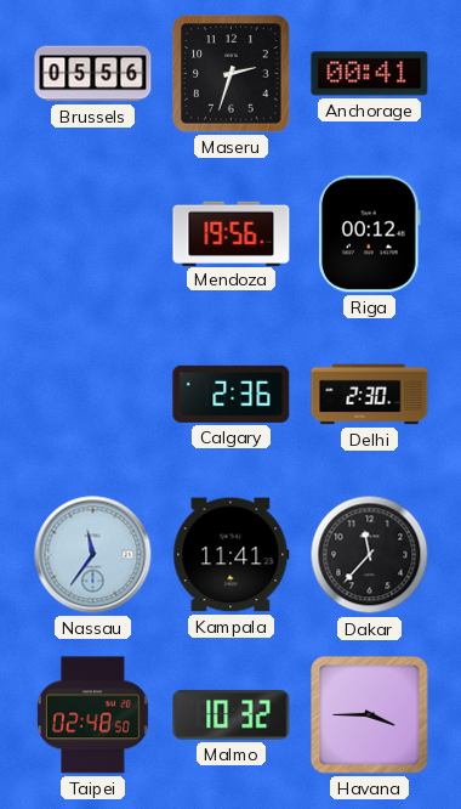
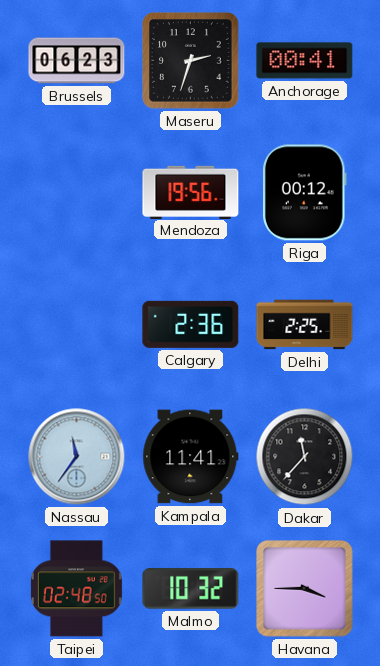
Brussels: 05:56 -> 06:23 (77, 61)
Delhi: 2:30 -> 2:25 (305, 325)
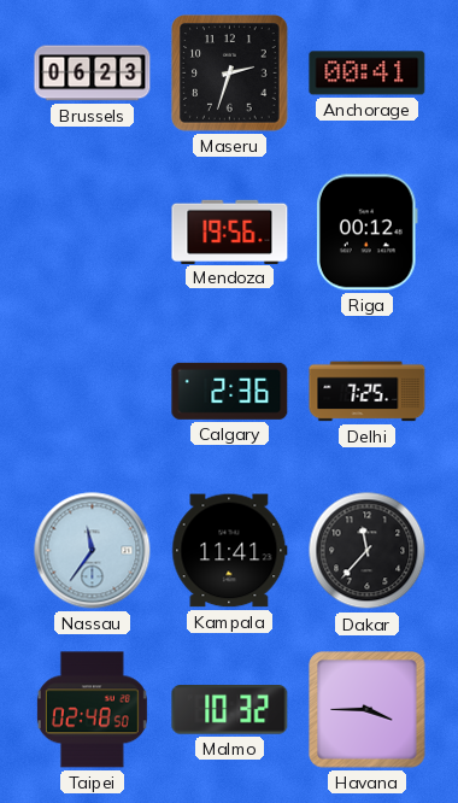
Delhi: 2:25 -> 7:25 (368, 392)
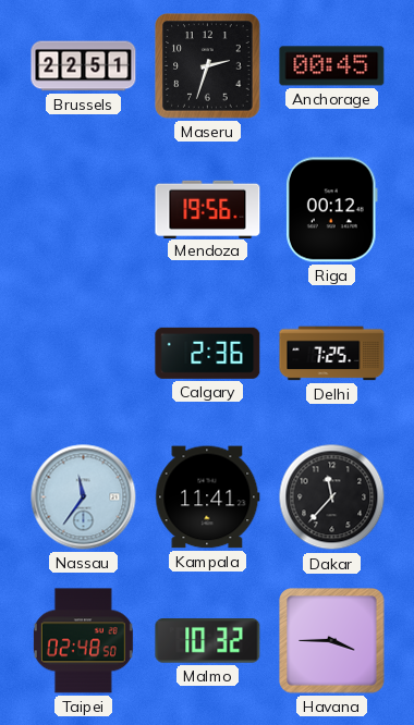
Brussels: 06:23 -> 22:51 (84, 66)
Anchorage: 00:41 -> 00:45 (332, 66)
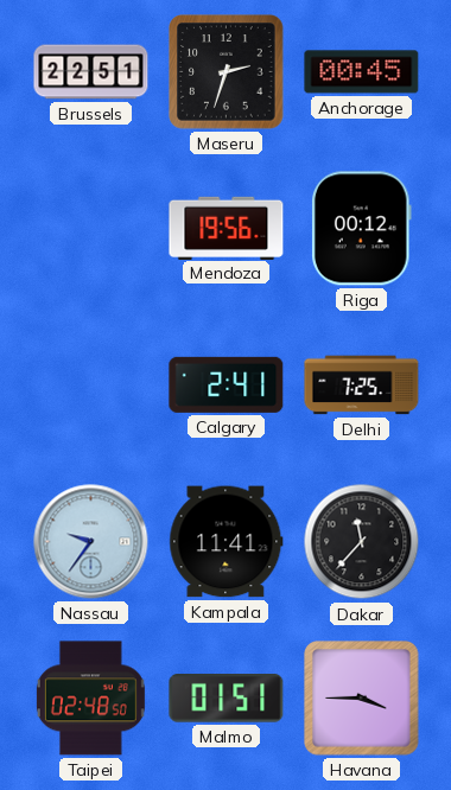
Calgary: 2:36 -> 2:41 (227, 384)
Nassau: 11:36 -> 9:36 (91, 542)
Malmo: 10:32 -> 01:51 (227, 699)
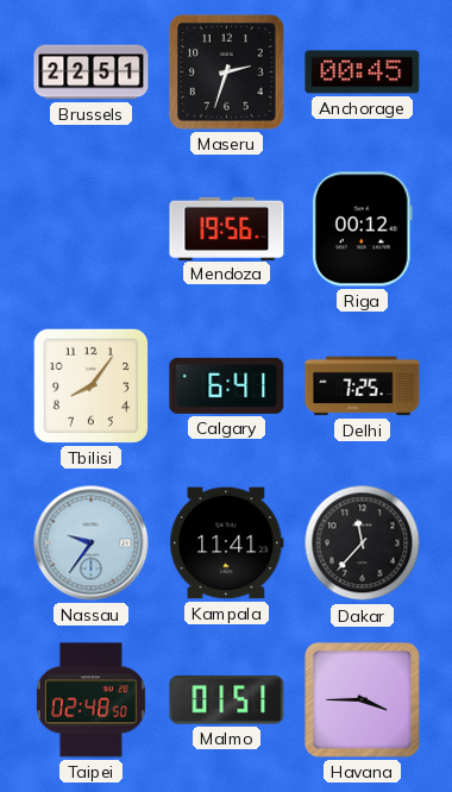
Tbilisi: none -> 8:06 (90, 385)
Calgary: 2:41 -> 6:41 (227, 385)
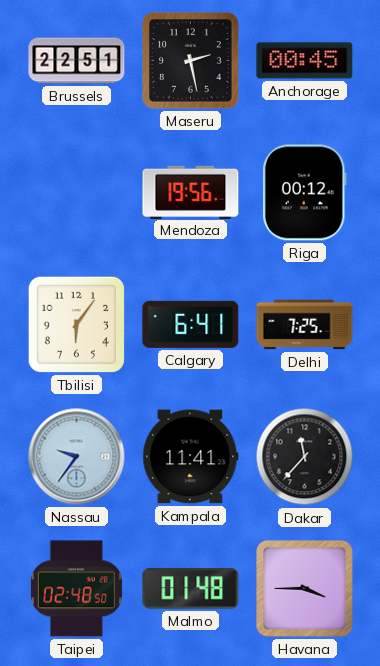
Maseru: 2:33 -> 2:28 (191, 61)
Tbilisi: 8:06 -> 6:06 (76, 324)
Malmo: 01:51 -> 01:48 (191, 589)
